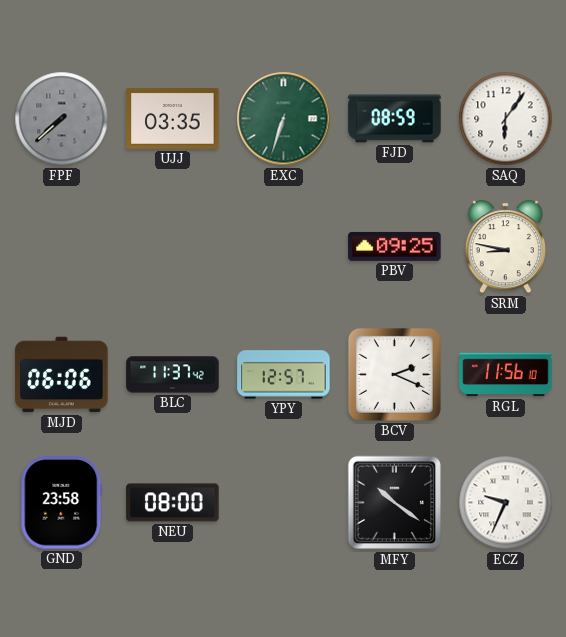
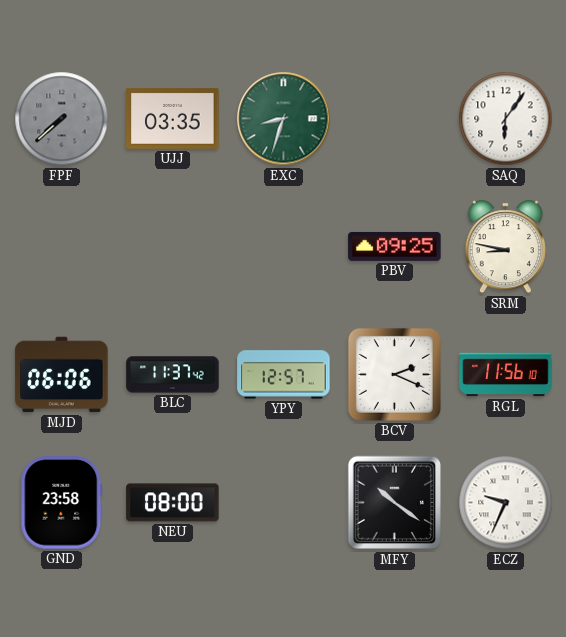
EXC: 6:33 -> 8:33 (284, 119)
FJD: 08:59 -> none (395, 119)
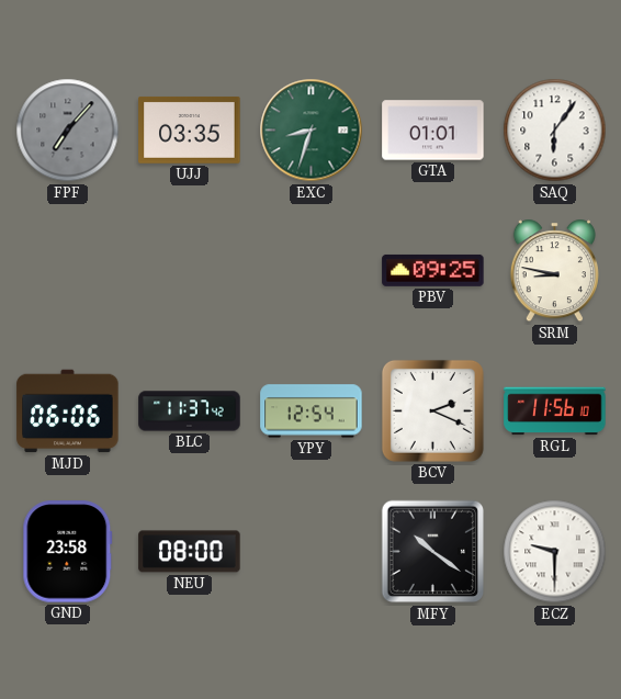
FPF: 7:38 -> 7:07 (68, 131)
GTA: none -> 01:01 (433, 131)
YPY: 12:57 -> 12:54 (312, 411)
ECZ: 9:34 -> 9:30 (555, 552)
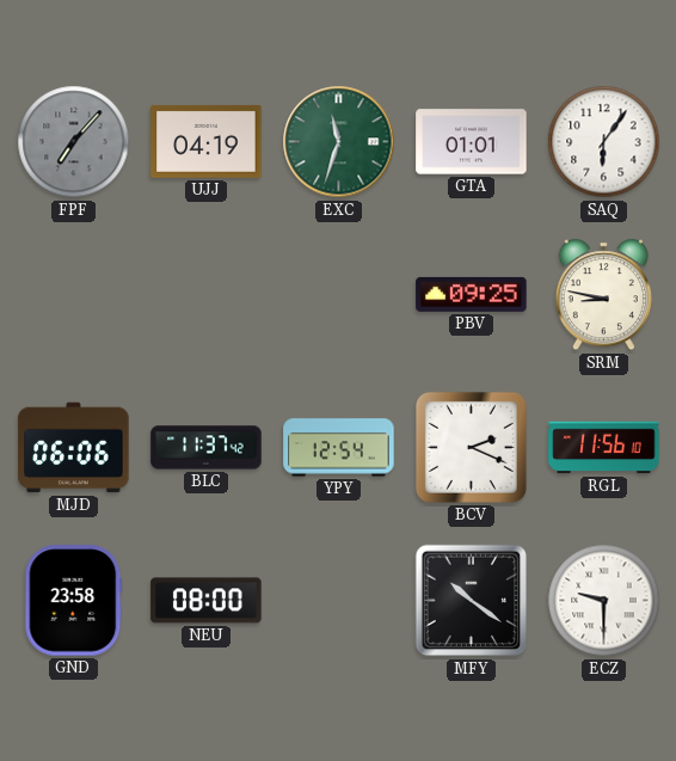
UJJ: 03:35 -> 04:19 (207, 141)
EXC: 8:33 -> 11:33 (339, 142)
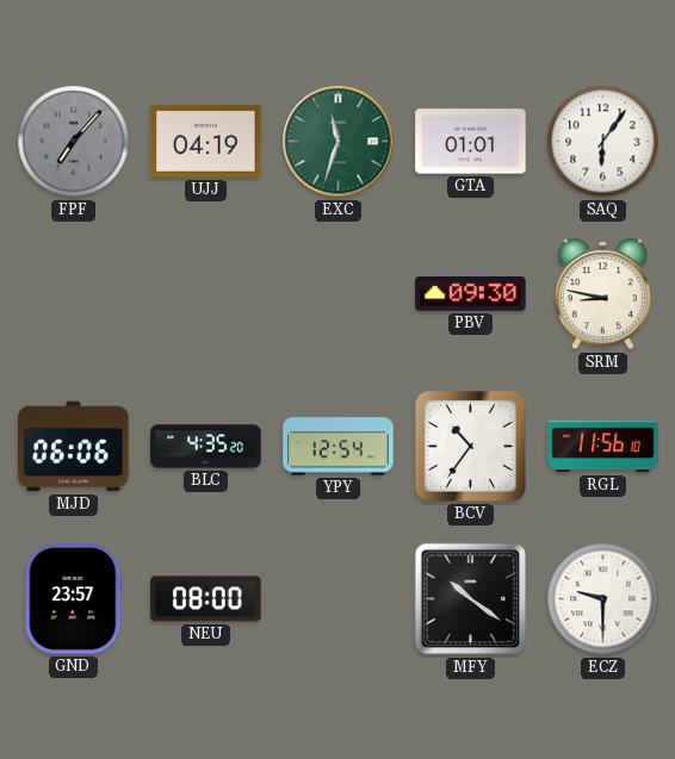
PBV: 09:25 -> 09:30 (471, 293)
BLC: 11:37 -> 4:35 (206, 447)
BCV: 2:19 -> 10:36 (470, 446)
GND: 23:58 -> 23:57 (74, 599)
